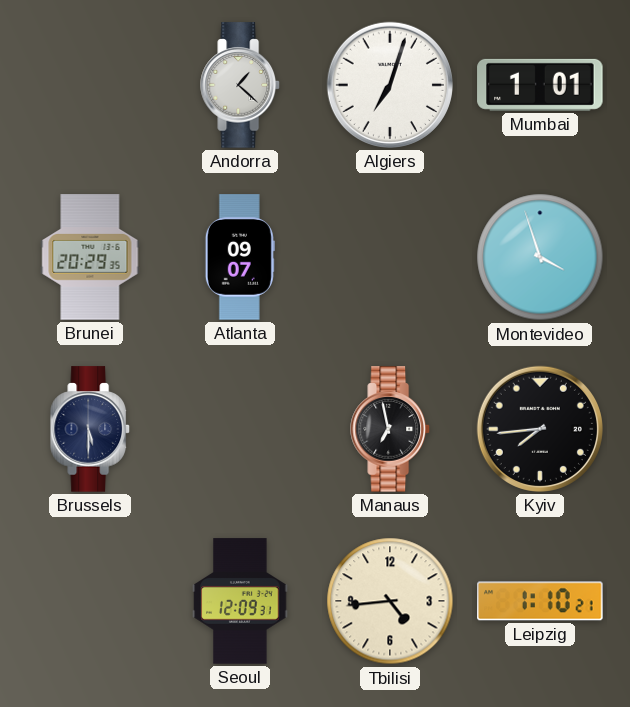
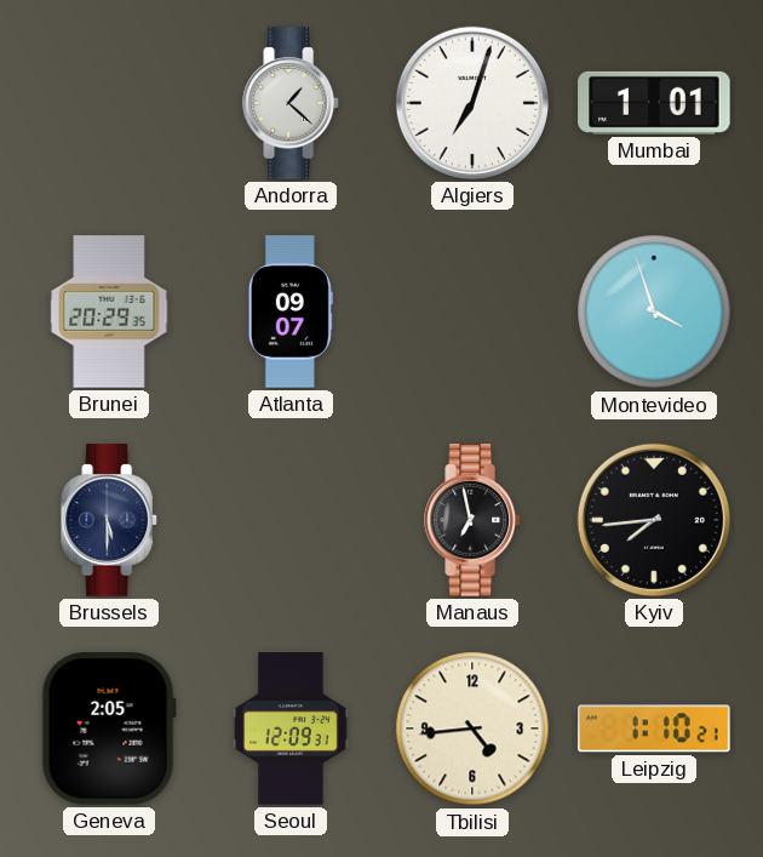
Geneva: none -> 2:05 (109, 729)
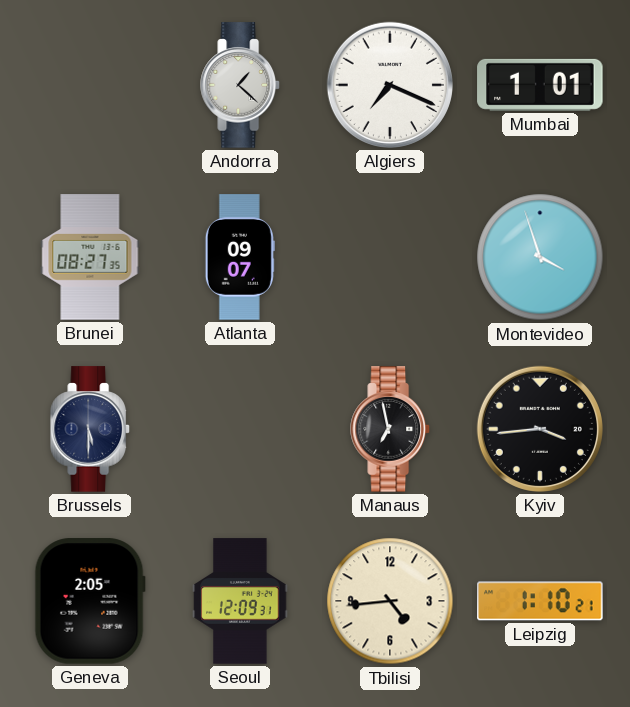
Algiers: 7:03 -> 7:19 (390, 85)
Brunei: 20:29 -> 08:27 (90, 257)
Kyiv: 7:44 -> 3:44 (540, 429)
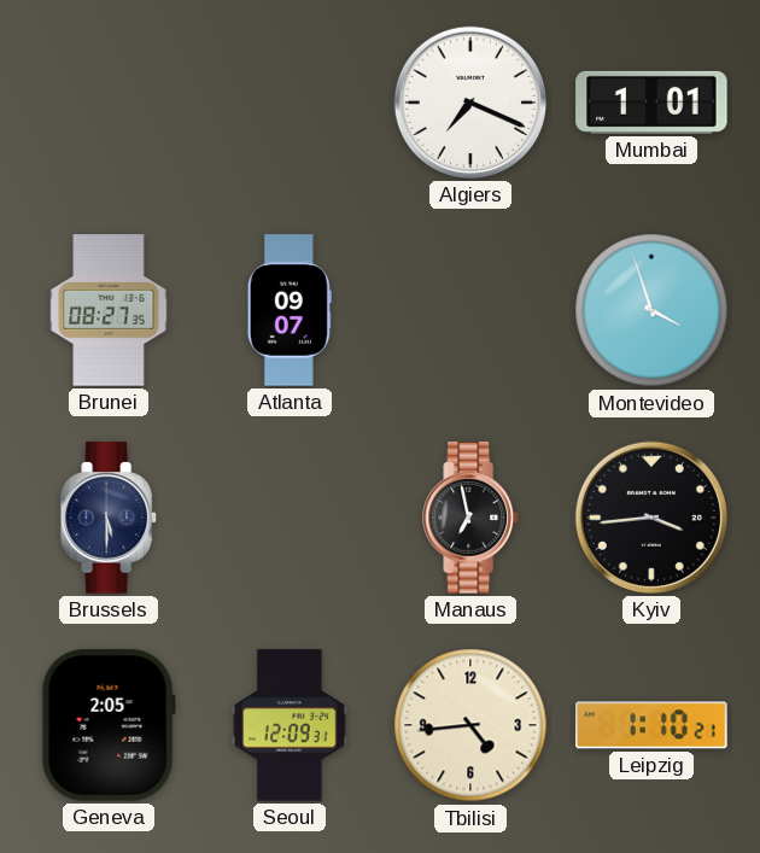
Andorra: 1:22 -> none (240, 85)
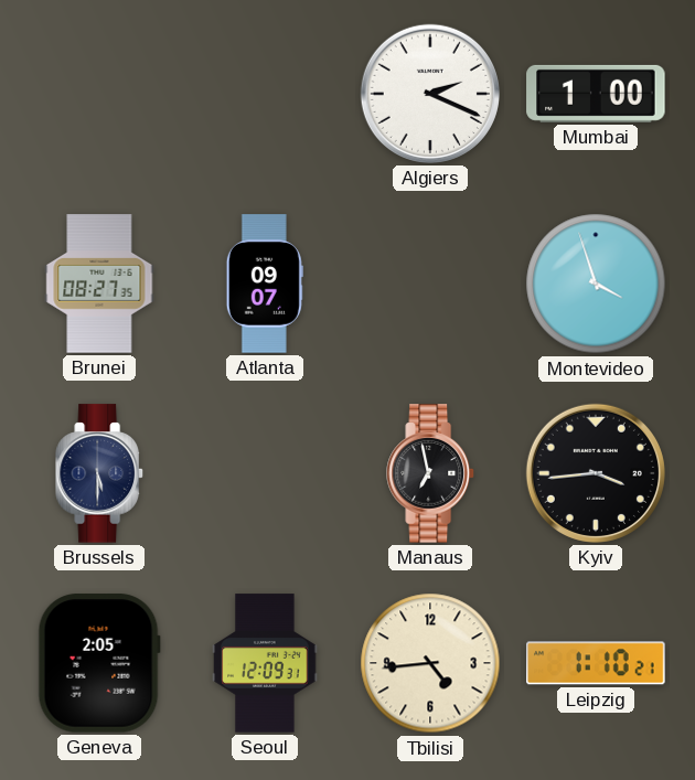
Algiers: 7:19 -> 2:19 (430, 94)
Mumbai: 1:01 -> 1:00 (596, 94)
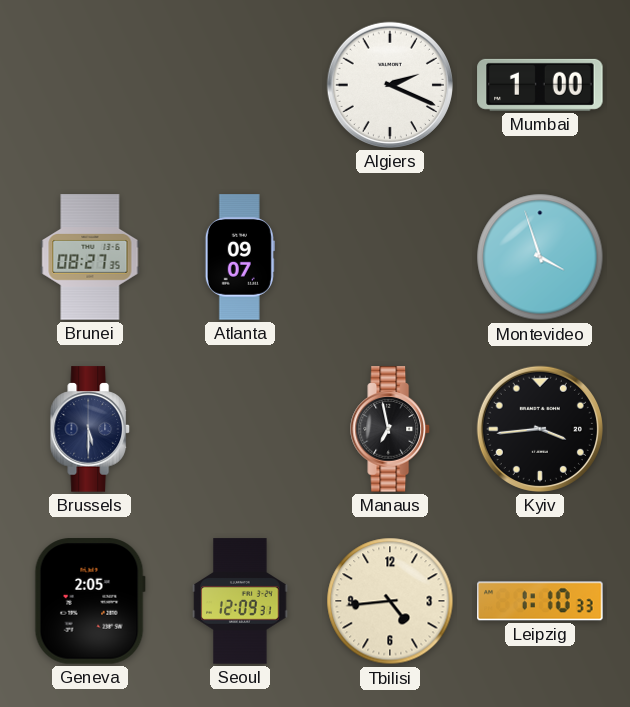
Leipzig: 1:10:21 -> 1:10:33 (540, 601)
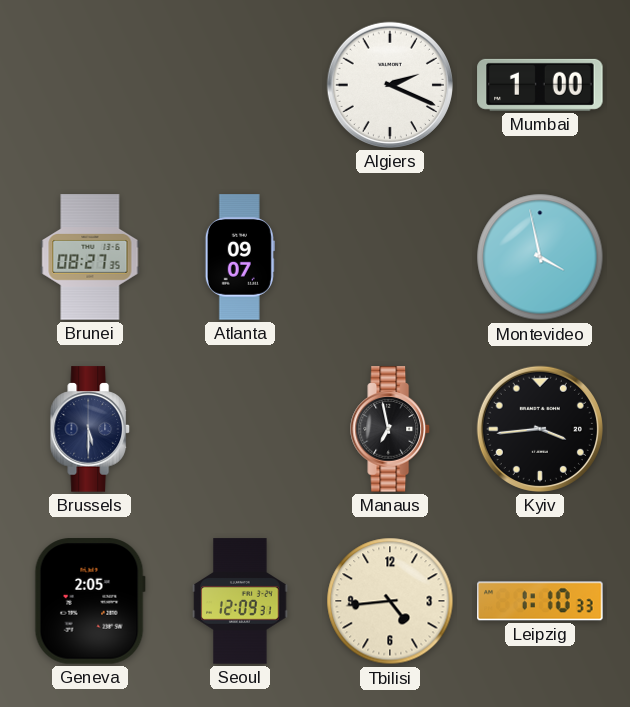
Montevideo: 3:57 -> 3:58 (540, 257)
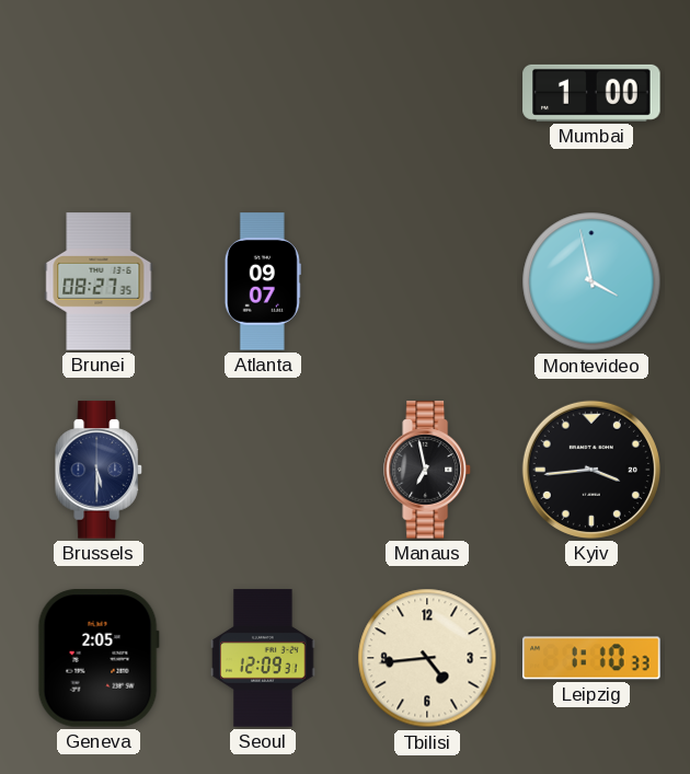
Algiers: 2:19 -> none (390, 85)
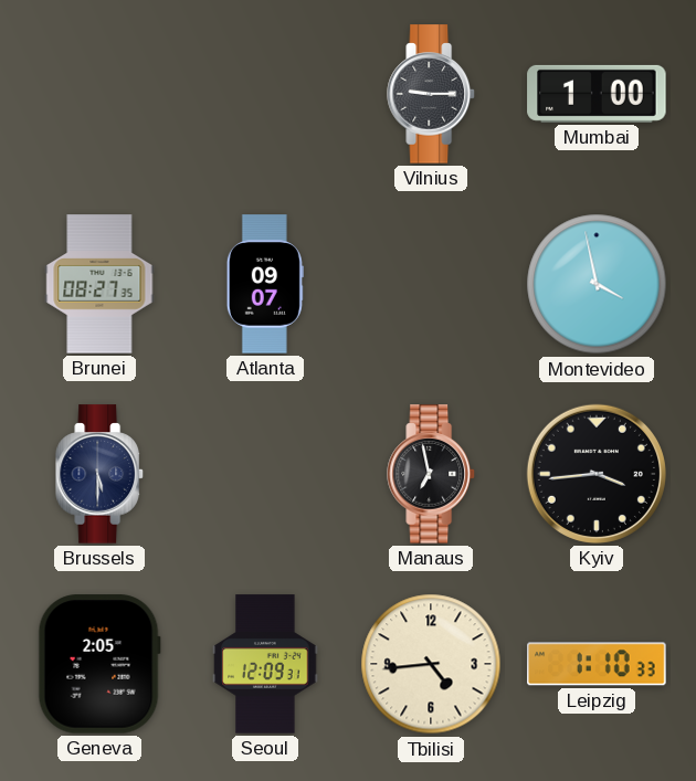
Vilnius: none -> 9:15 (431, 94)
